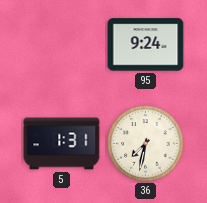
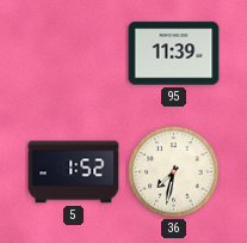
95: 9:24 -> 11:39 (174, 54)
5: 1:31 -> 1:52 (74, 172)
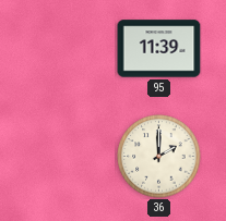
5: 1:52 -> none (74, 172)
36: 7:32 -> 2:00 (159, 157)
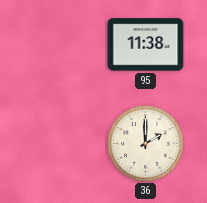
95: 11:39 -> 11:38 (146, 45)
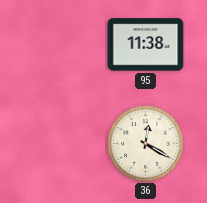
36: 2:00 -> 12:20 (146, 144)
